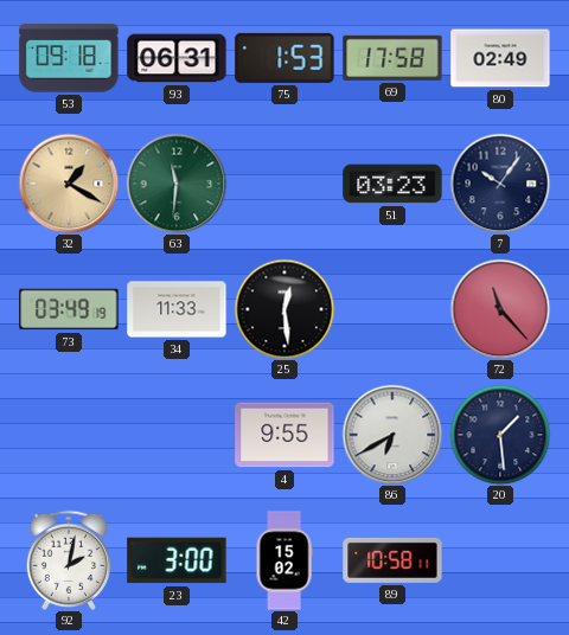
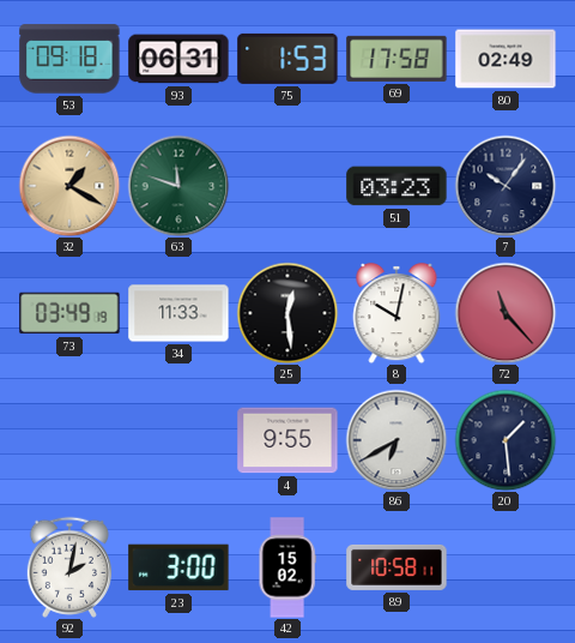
63: 11:31 -> 11:48 (178, 186)
8: none -> 10:02 (397, 313)
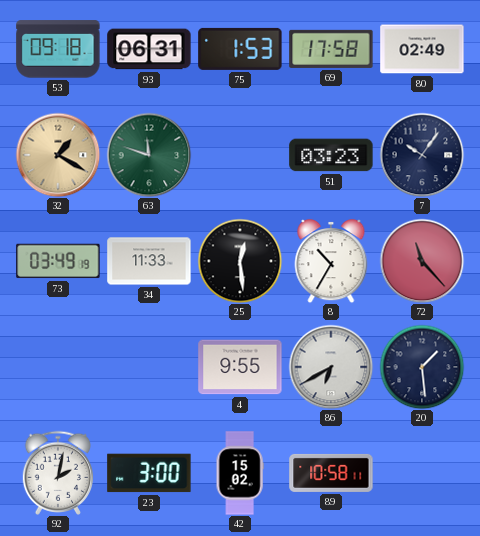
8: 10:02 -> 10:35 (331, 261)
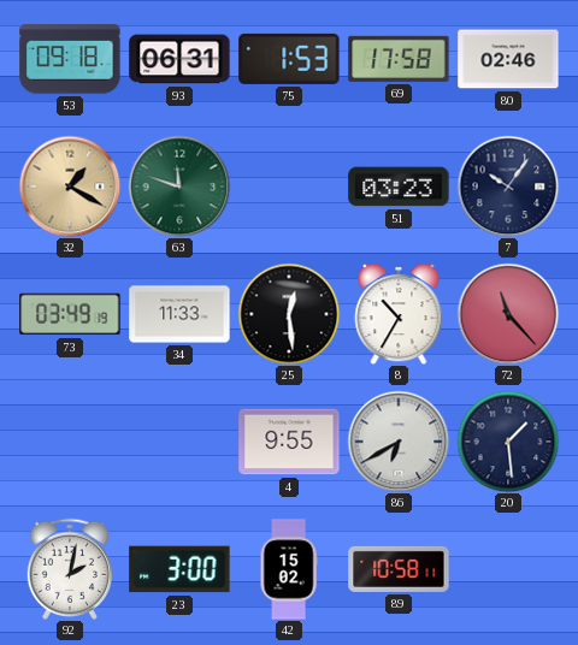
80: 02:49 -> 02:46 (508, 59)
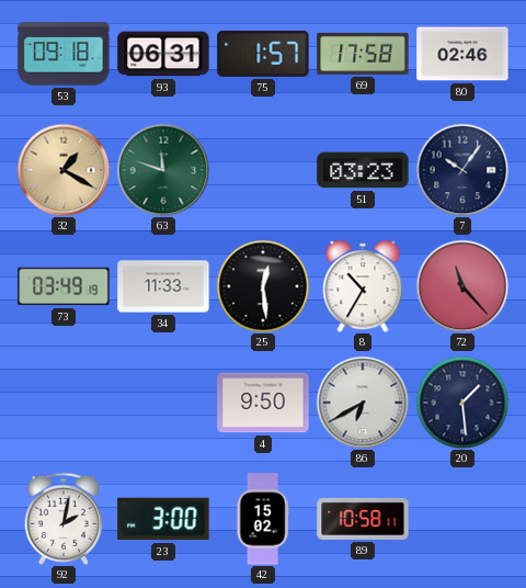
75: 1:53 -> 1:57 (263, 54)
4: 9:55 -> 9:50 (263, 403)
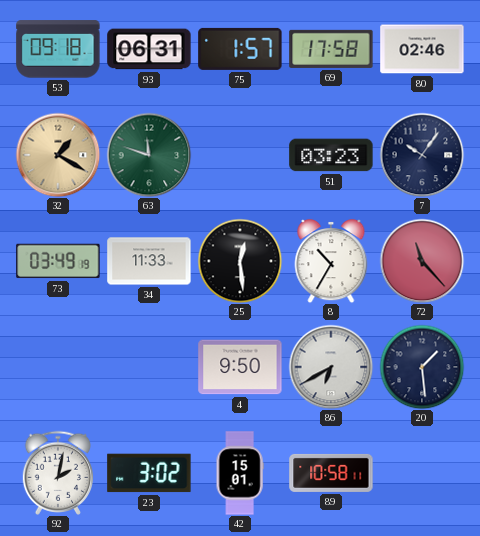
23: 3:00 -> 3:02 (149, 473)
42: 15:02 -> 15:01 (240, 473)
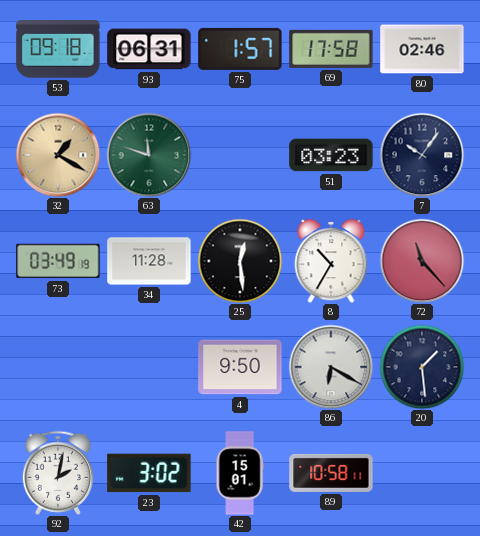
34: 11:33 -> 11:28 (149, 261)
86: 6:40 -> 6:20 (331, 367)
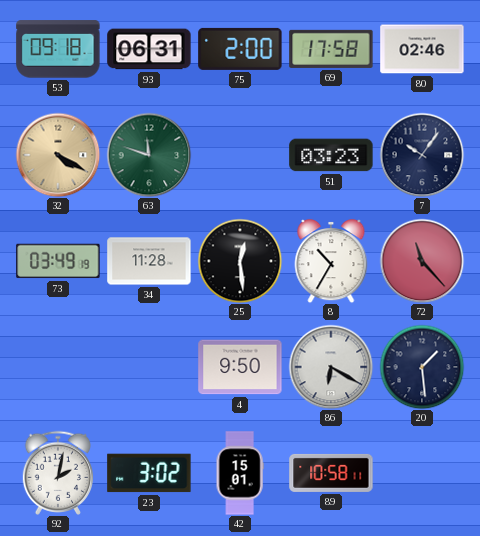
75: 1:57 -> 2:00 (240, 49)
32: 1:20 -> 4:20 (58, 155)
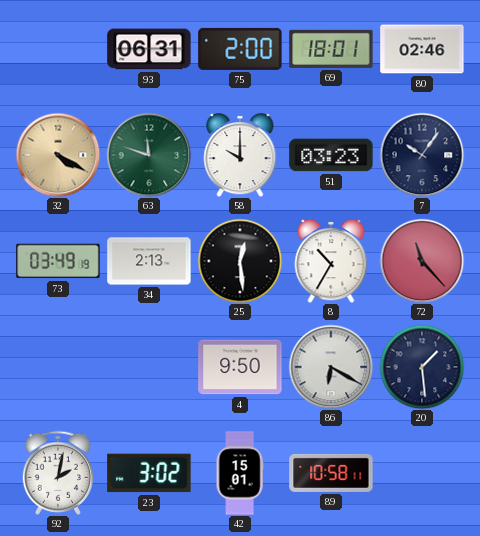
53: 09:18 -> none (58, 49)
69: 17:58 -> 18:01 (331, 49)
58: none -> 10:00 (240, 155)
34: 11:28 -> 2:13 (149, 261)
